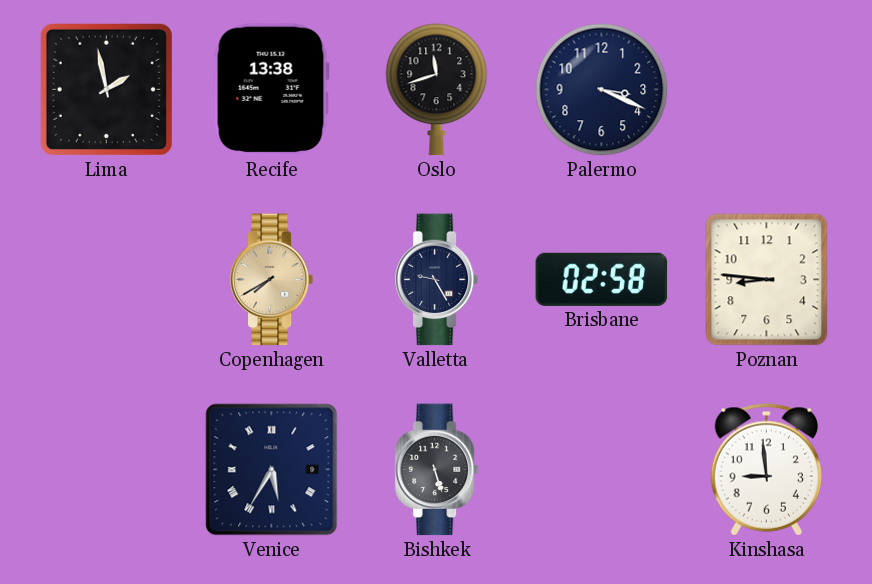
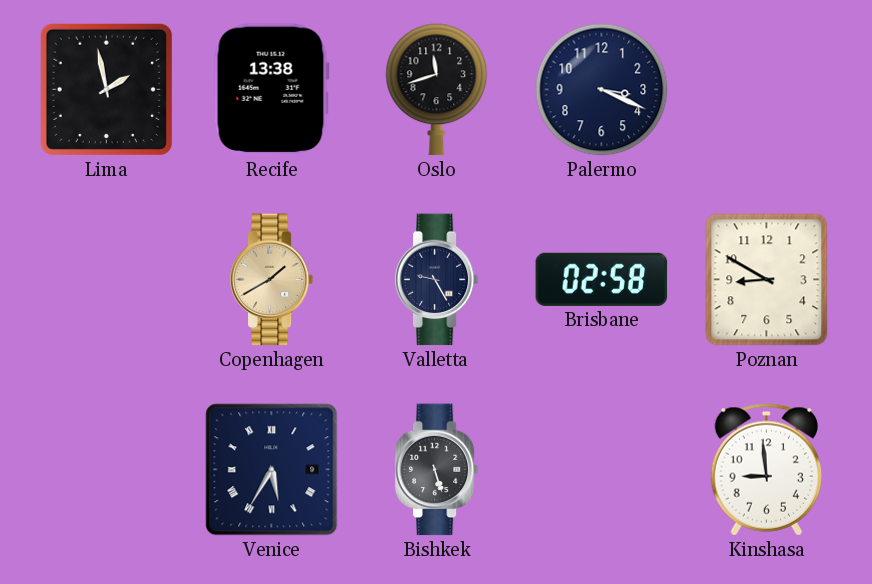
Copenhagen: 7:40 -> 1:40 (272, 280)
Poznan: 8:46 -> 8:50 (767, 280)
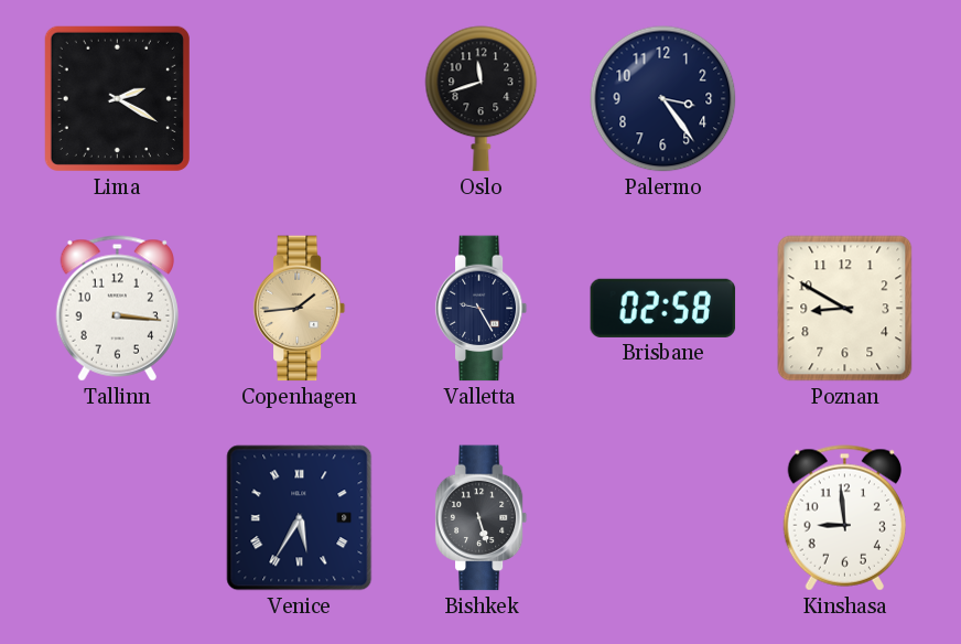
Lima: 1:58 -> 2:20 (117, 98)
Recife: 13:38 -> none (271, 90)
Palermo: 3:19 -> 3:24 (663, 99)
Tallinn: none -> 3:16 (117, 309)
Copenhagen: 1:40 -> 1:44 (300, 309)
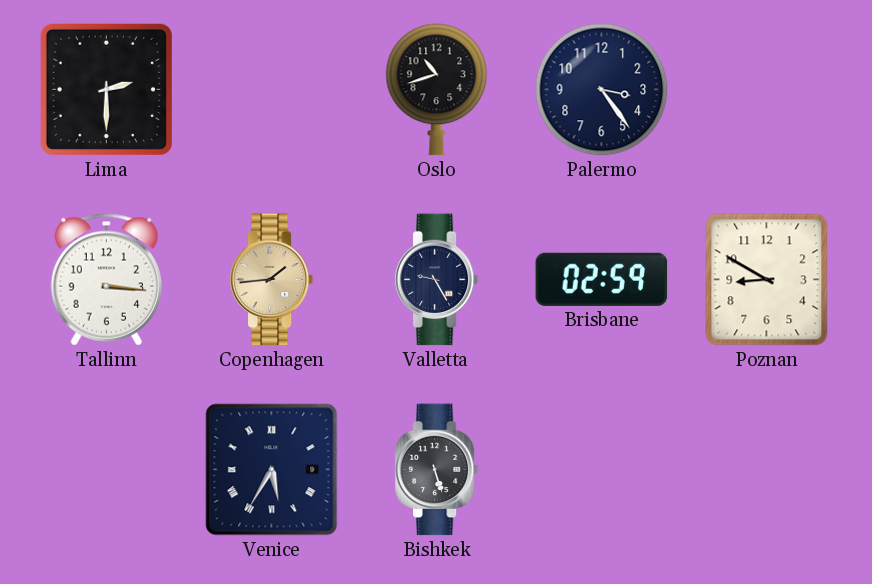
Lima: 2:20 -> 2:30 (106, 89)
Oslo: 11:42 -> 10:42 (437, 90)
Brisbane: 02:58 -> 02:59 (602, 279)
Kinshasa: 8:59 -> none (844, 518)
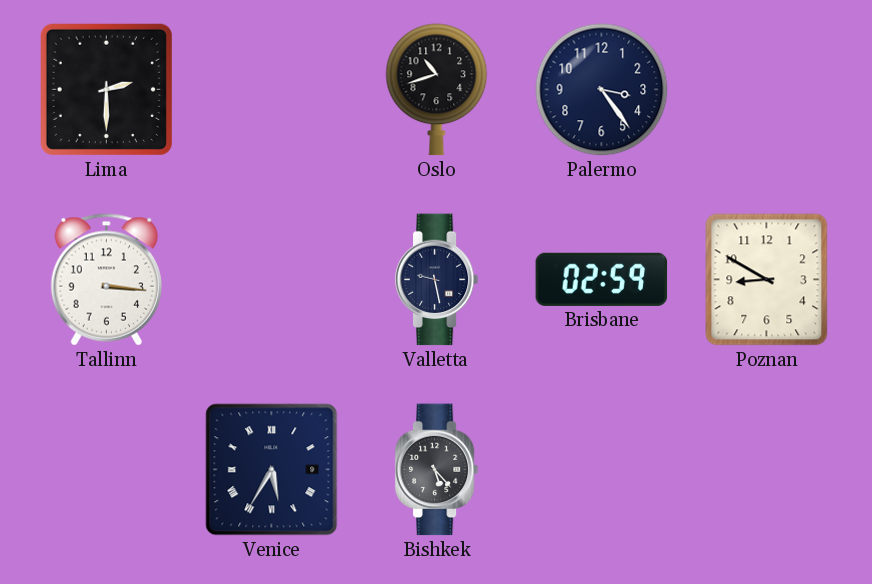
Copenhagen: 1:44 -> none (272, 280)
Valletta: 9:25 -> 9:28 (437, 280)
Bishkek: 5:27 -> 5:23 (437, 470)
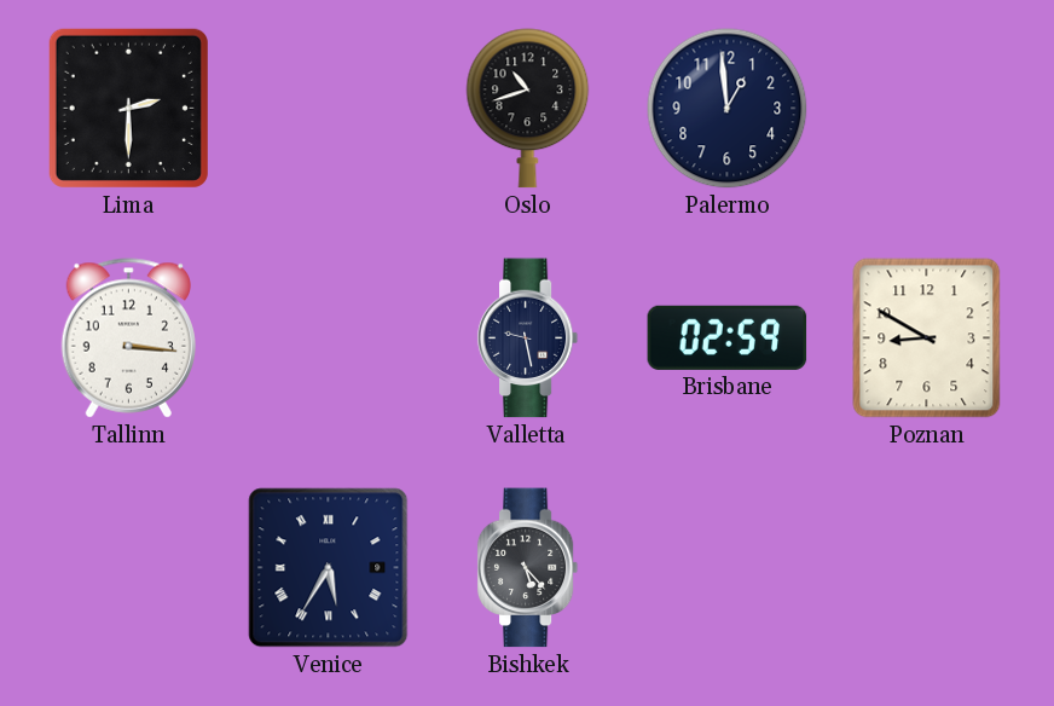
Palermo: 3:24 -> 12:59 (728, 109)
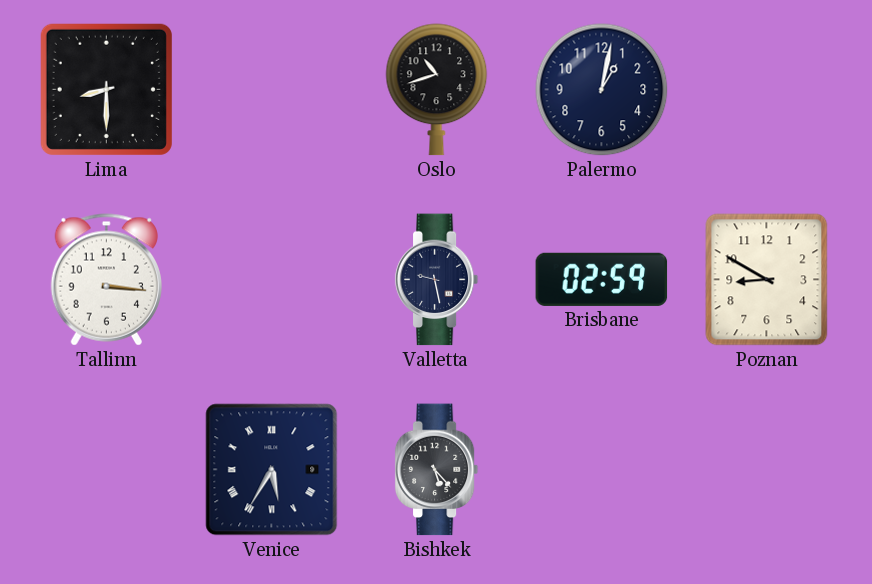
Lima: 2:30 -> 8:30 (106, 89)
Palermo: 12:59 -> 1:02 (602, 90)
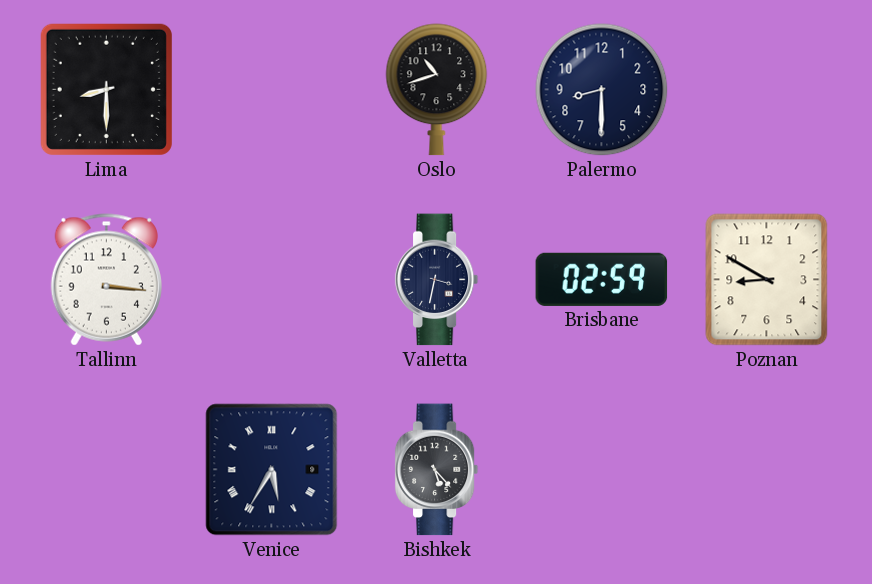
Palermo: 1:02 -> 8:30 (602, 90)
Valletta: 9:28 -> 3:32 (437, 280)
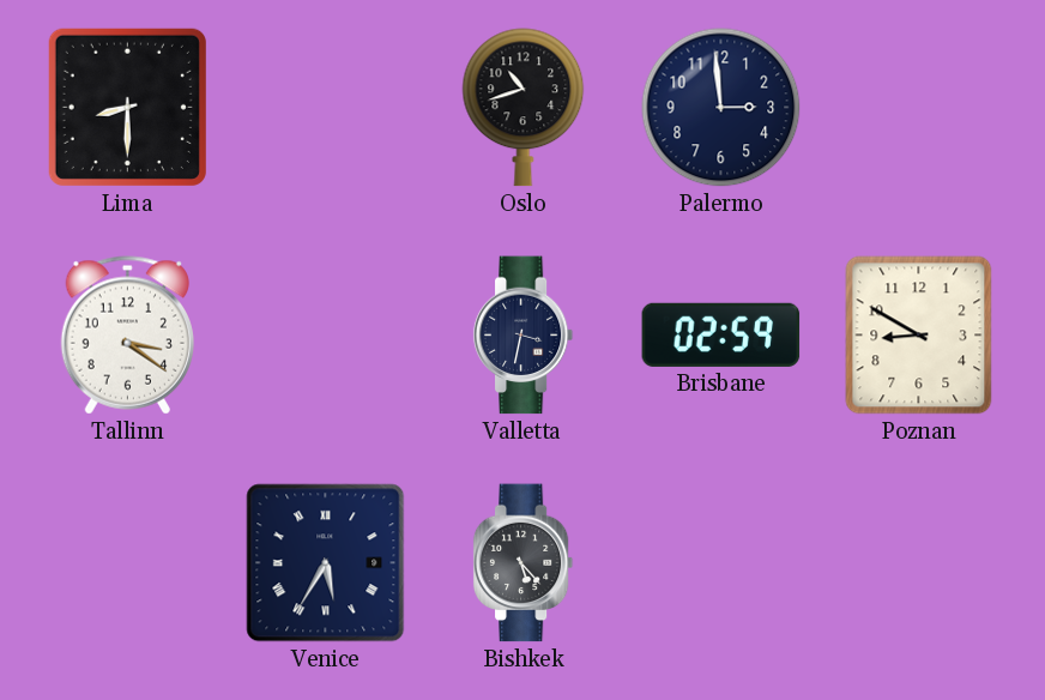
Palermo: 8:30 -> 2:59 (721, 108)
Tallinn: 3:16 -> 3:21 (127, 336)
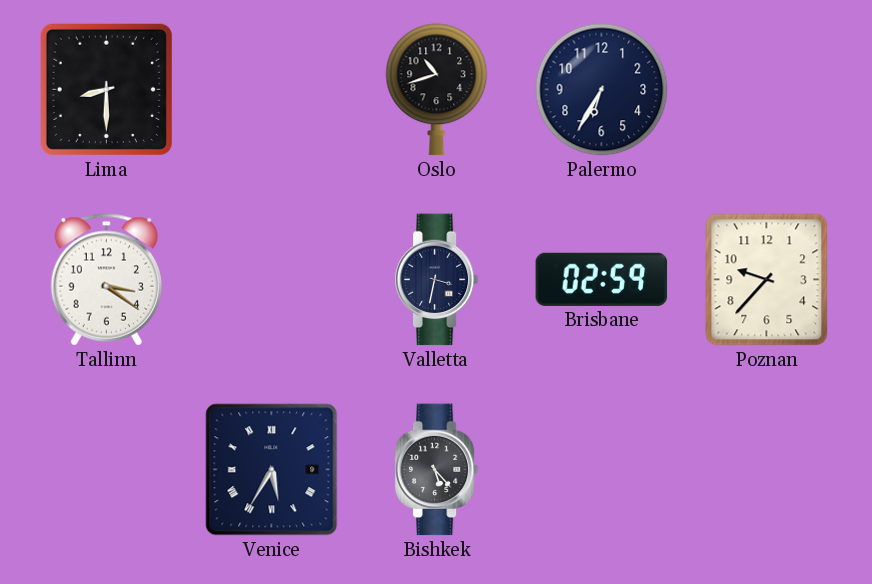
Palermo: 2:59 -> 6:35 (602, 90)
Poznan: 8:50 -> 9:37 (767, 280)
